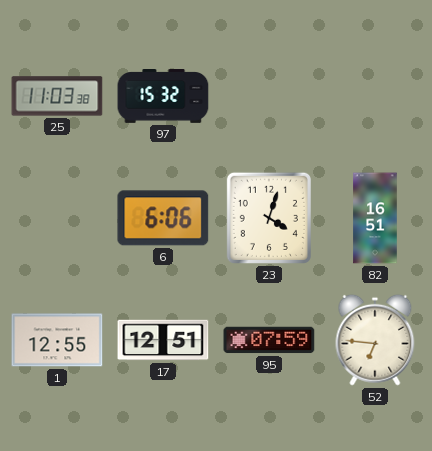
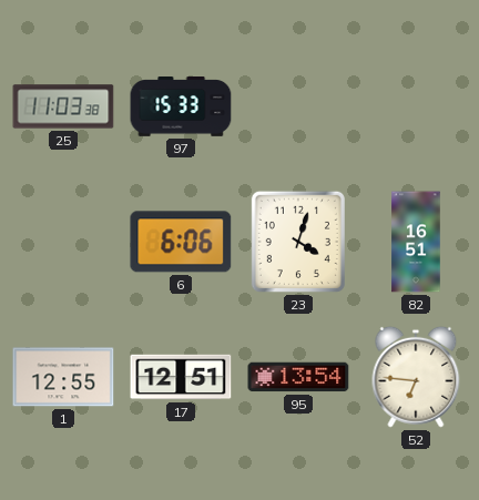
97: 15:32 -> 15:33 (181, 108)
95: 07:59 -> 13:54 (298, 377)
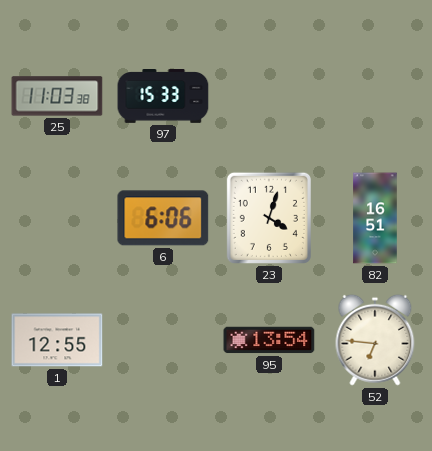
17: 12:51 -> none (181, 377)
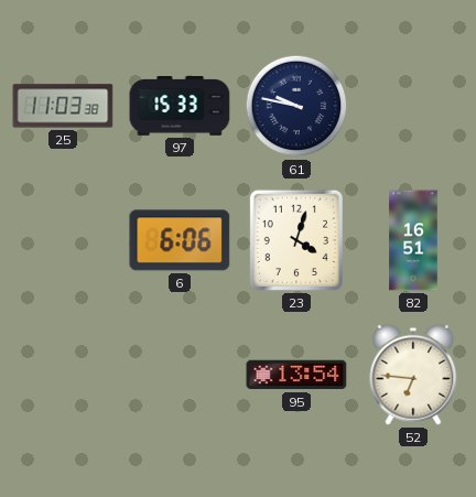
61: none -> 9:47 (296, 106)
1: 12:55 -> none (57, 340)
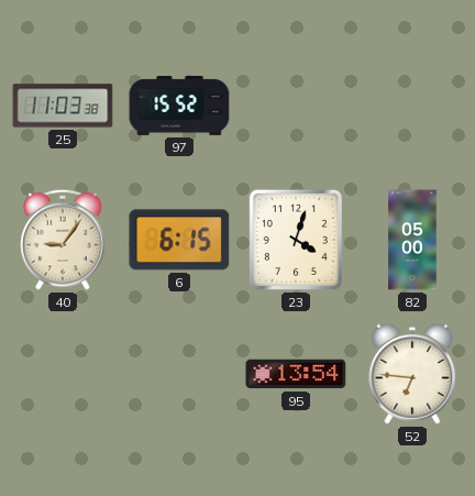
97: 15:33 -> 15:52 (179, 107)
61: 9:47 -> none (296, 106)
40: none -> 9:06 (63, 240)
6: 6:06 -> 6:15 (179, 240)
82: 16:51 -> 05:00 (412, 240)
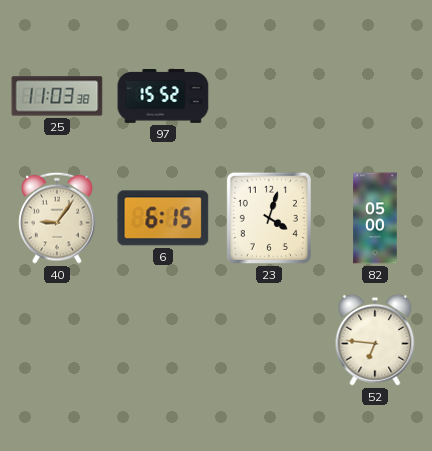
95: 13:54 -> none (296, 374)
